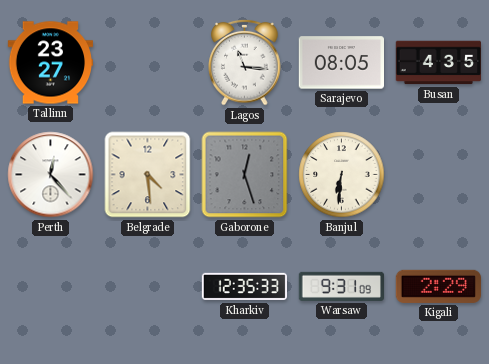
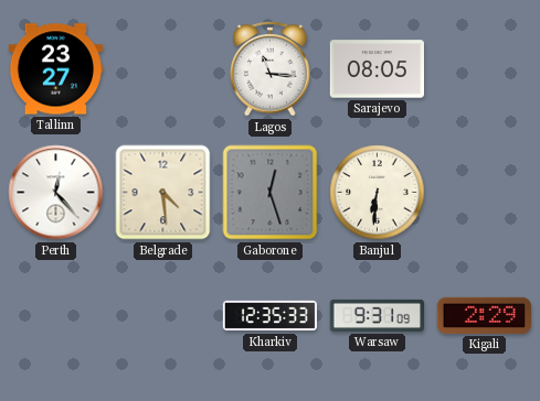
Busan: 4:35 -> none (438, 63)
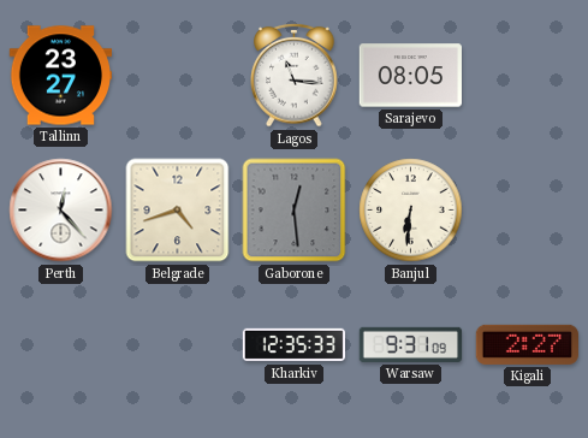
Belgrade: 4:29 -> 4:42 (178, 211)
Gaborone: 12:27 -> 12:29 (295, 211)
Kigali: 2:29 -> 2:27 (527, 344)
